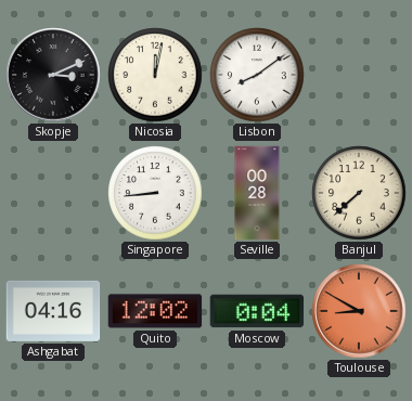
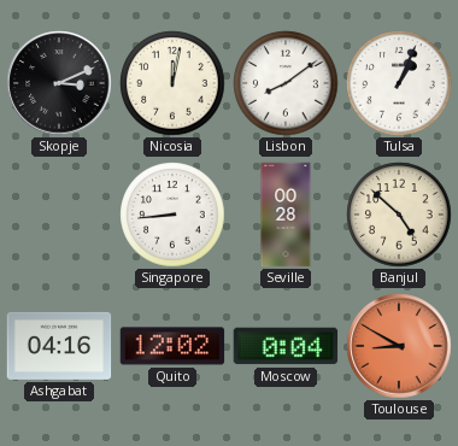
Tulsa: none -> 1:04 (399, 83)
Banjul: 7:38 -> 4:52 (399, 215)
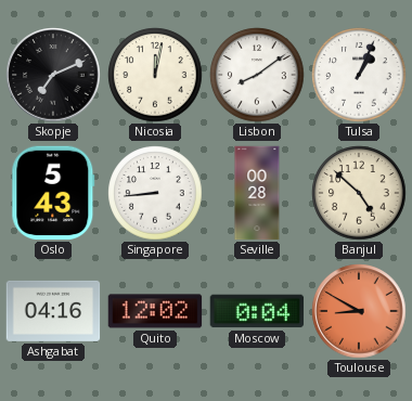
Skopje: 3:11 -> 7:11 (53, 75)
Oslo: none -> 5:43 (53, 193)
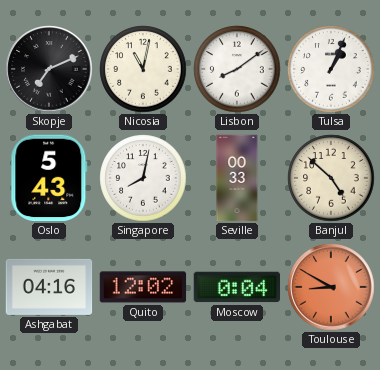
Nicosia: 12:02 -> 11:02 (143, 69)
Singapore: 8:44 -> 8:02 (143, 178)
Seville: 00:28 -> 00:33 (237, 178)
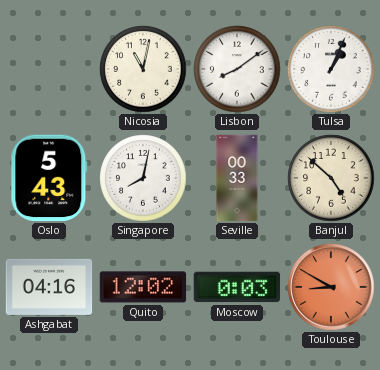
Skopje: 7:11 -> none (49, 69)
Moscow: 0:04 -> 0:03 (237, 287)
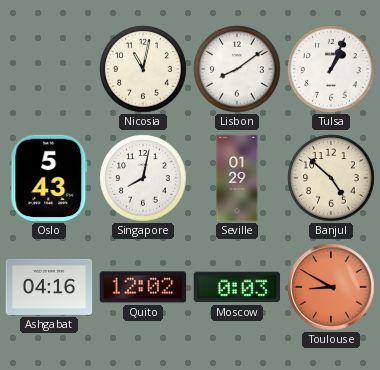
Seville: 00:33 -> 01:29 (237, 178)
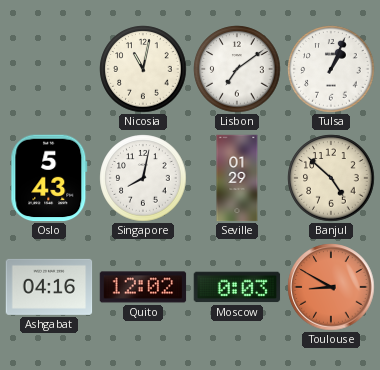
Lisbon: 8:09 -> 7:09 (237, 69)
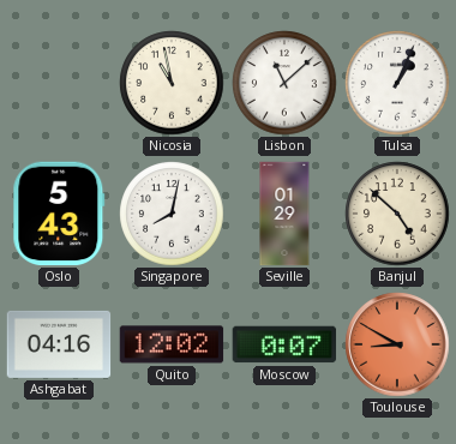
Nicosia: 11:02 -> 10:58 (172, 83)
Lisbon: 7:09 -> 11:08 (284, 83)
Moscow: 0:03 -> 0:07 (284, 344)
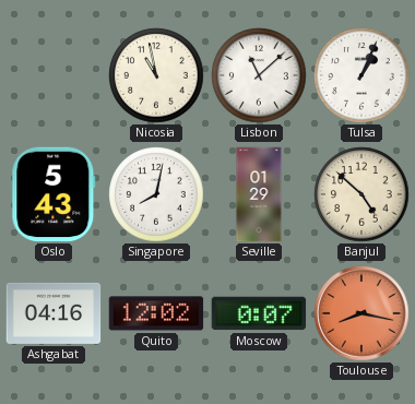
Toulouse: 8:50 -> 8:17 (361, 313)
